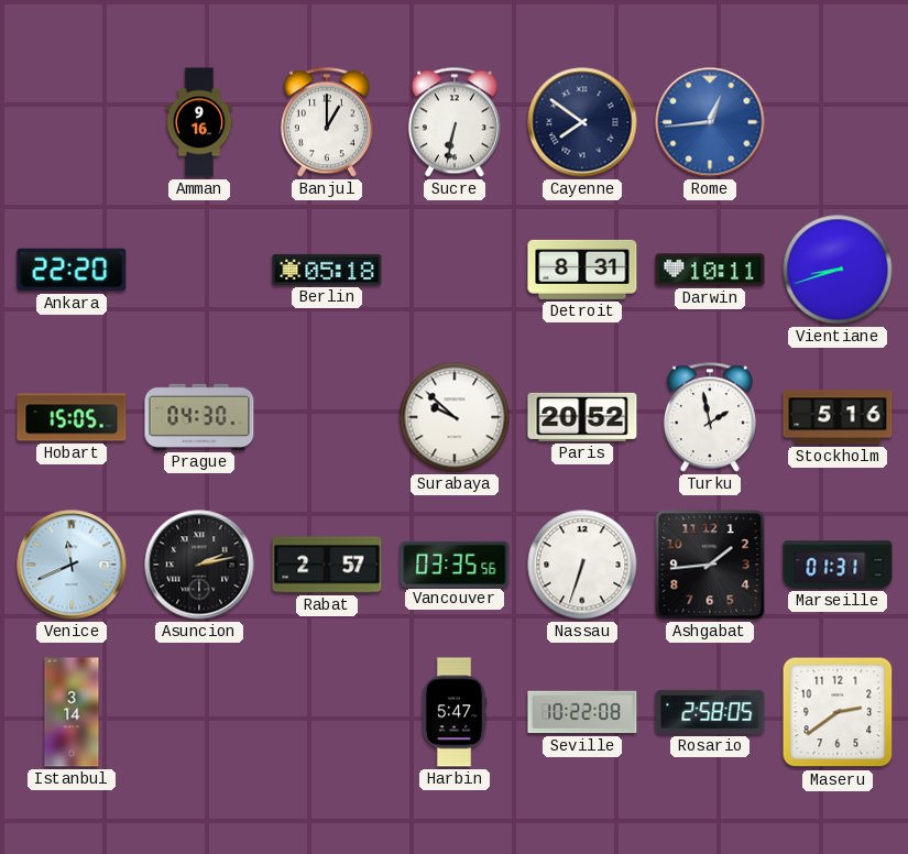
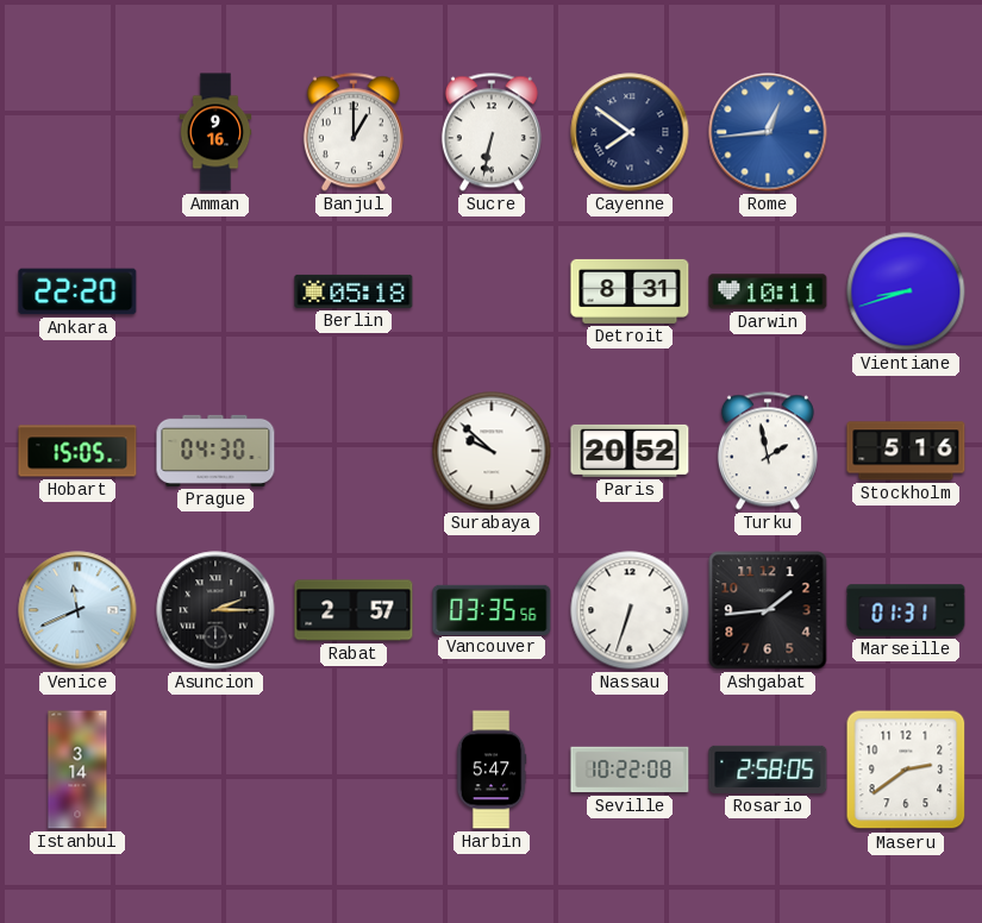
Asuncion: 2:13 -> 2:15 (215, 610)
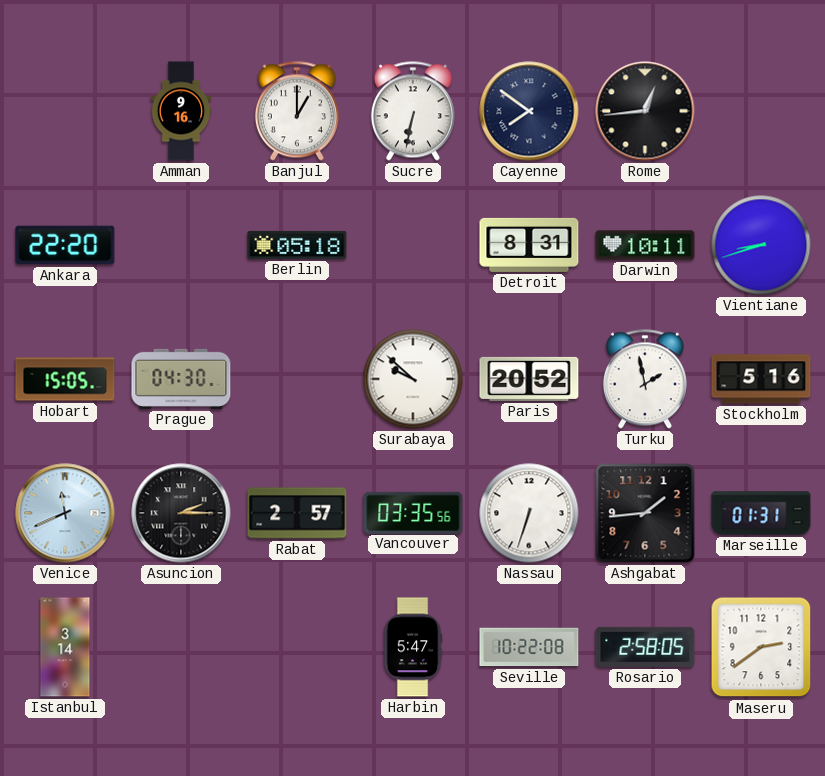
Rome dial: blue -> black (645, 111)
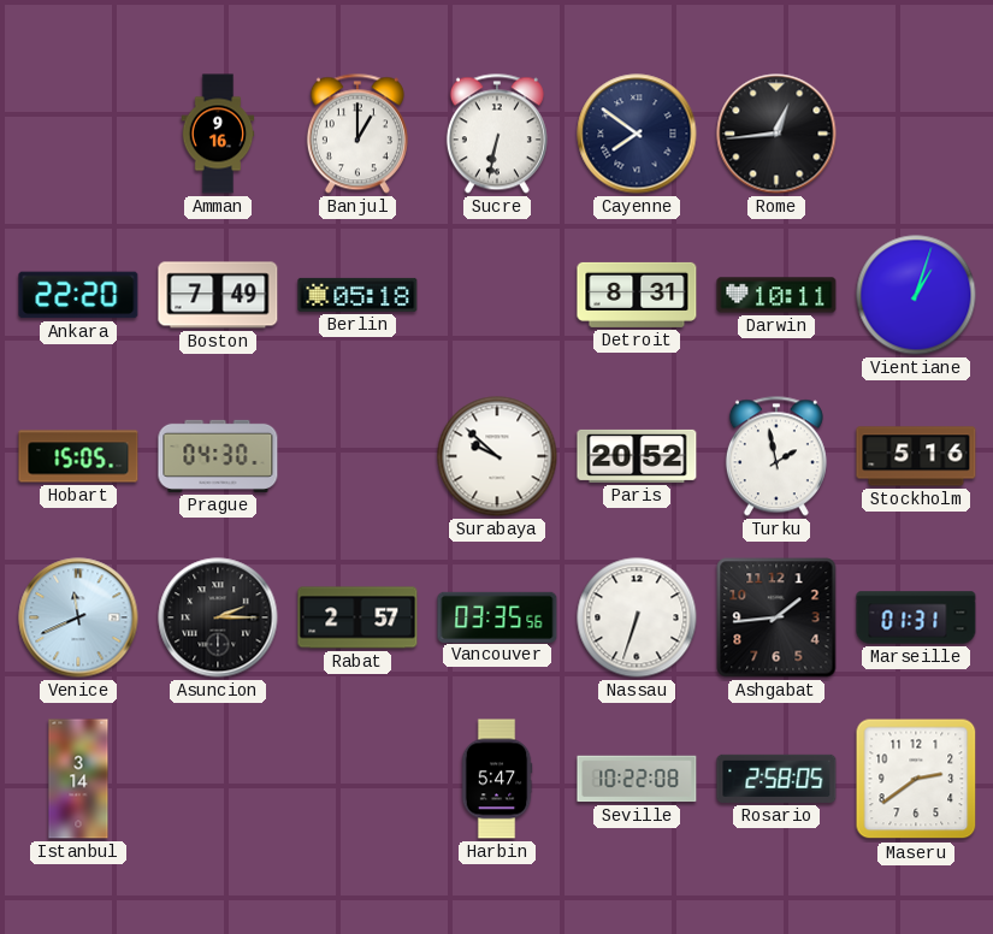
Boston: none -> 7:49 (218, 295)
Vientiane: 8:42 -> 1:03 (916, 295)
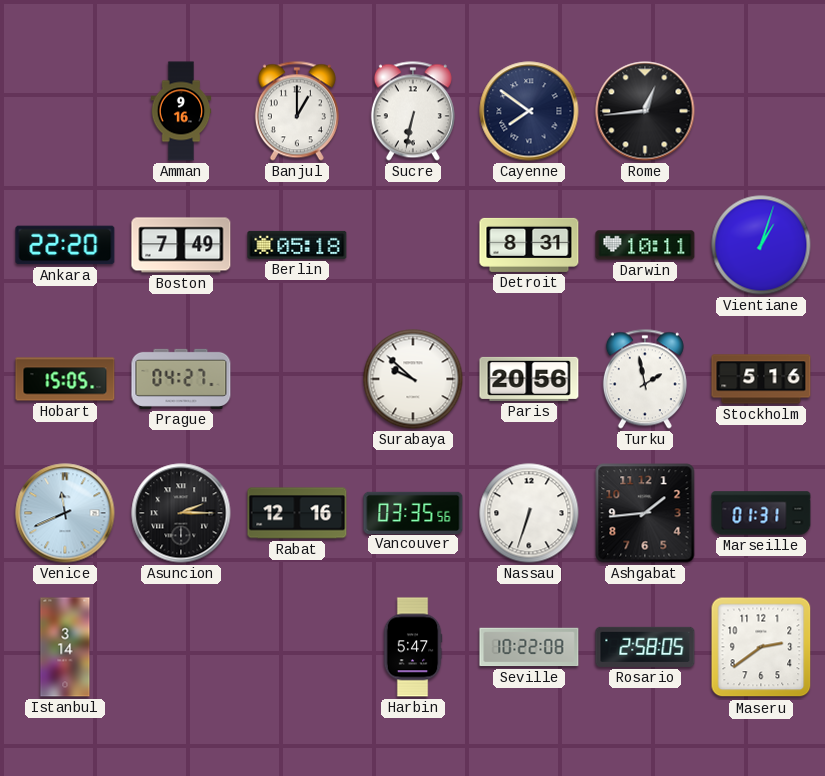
Prague: 04:30 -> 04:27 (181, 379)
Paris: 20:52 -> 20:56 (529, 379)
Rabat: 2:57 -> 12:16 (297, 513)
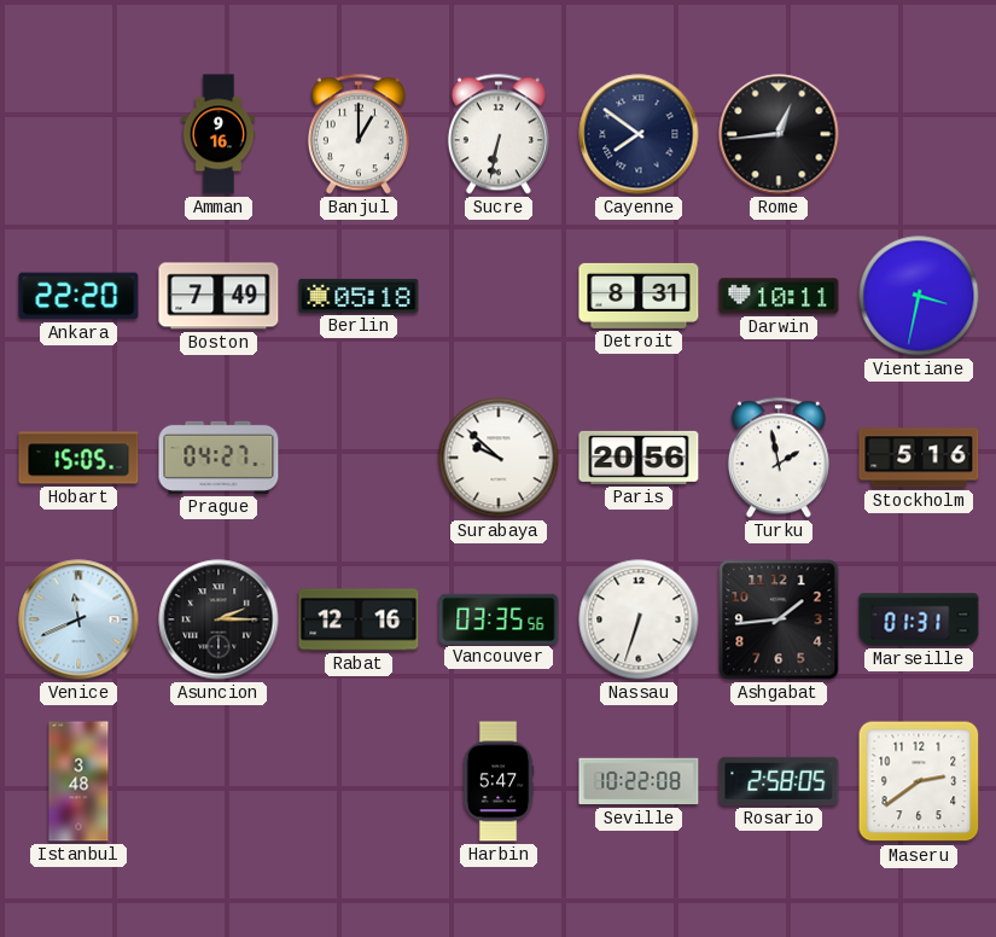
Vientiane: 1:03 -> 3:32 (919, 296)
Istanbul: 3:14 -> 3:48 (78, 781)
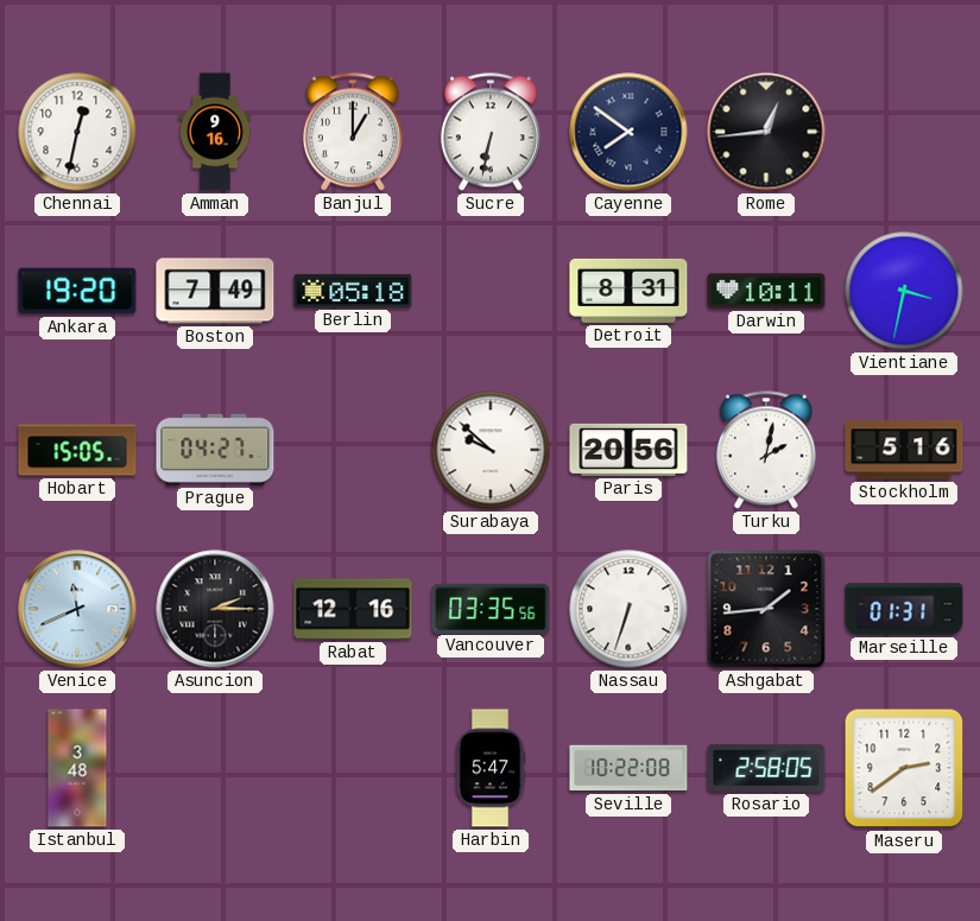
Chennai: none -> 12:32 (77, 132)
Ankara: 22:20 -> 19:20 (77, 291)
Turku: 1:58 -> 2:02 (766, 450)
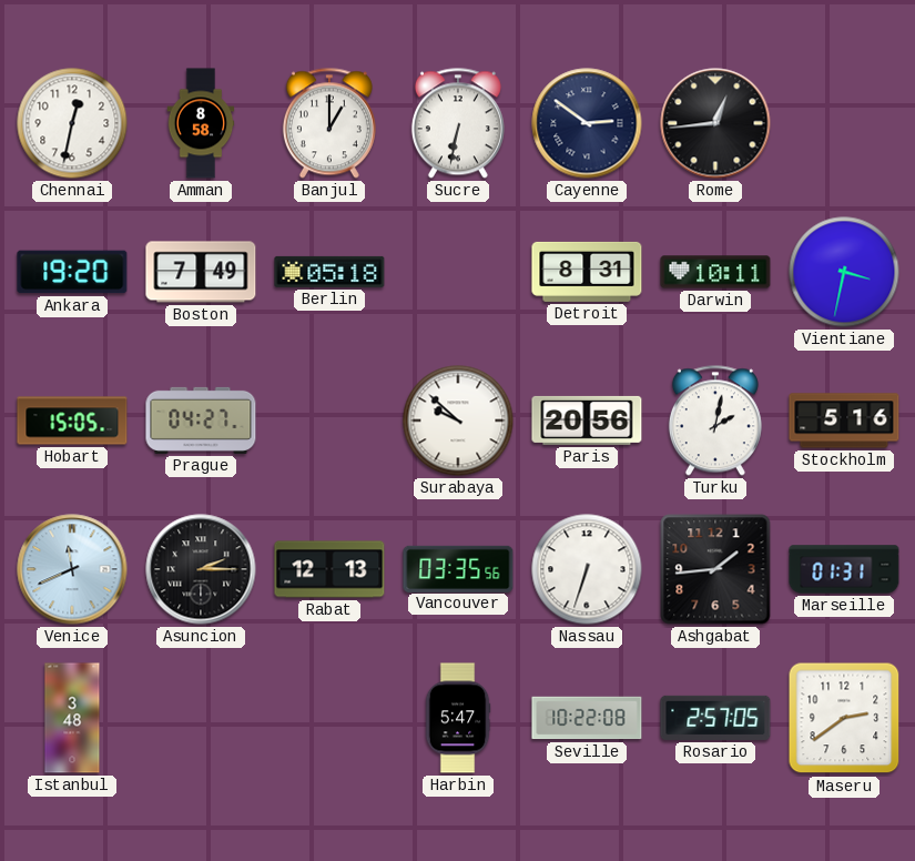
Amman: 9:16 -> 8:58 (201, 123)
Cayenne: 7:51 -> 2:51 (587, 123)
Rabat: 12:16 -> 12:13 (329, 569)
Rosario: 2:58 -> 2:57 (715, 718)
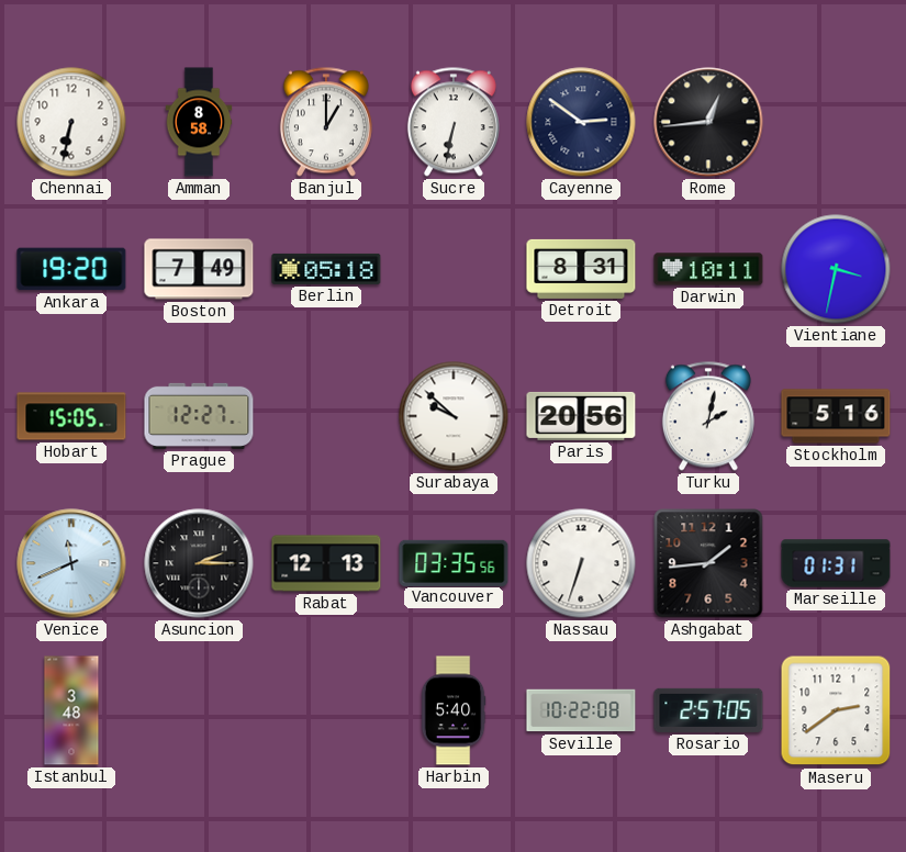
Chennai: 12:32 -> 6:32 (71, 122)
Prague: 04:27 -> 12:27 (199, 416)
Harbin: 5:47 -> 5:40 (454, 710)
